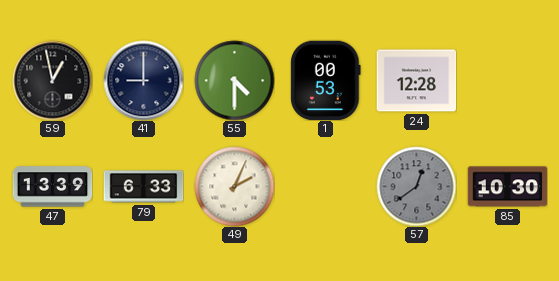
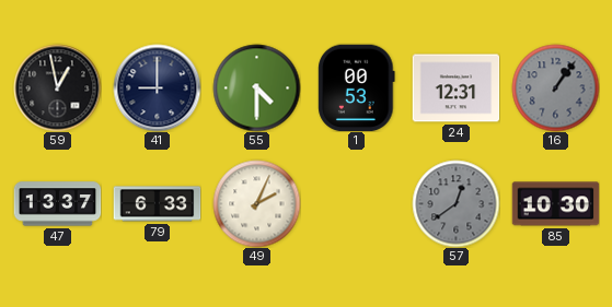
24: 12:28 -> 12:31 (455, 88)
16: none -> 1:06 (555, 87)
47: 13:39 -> 13:37 (57, 204)
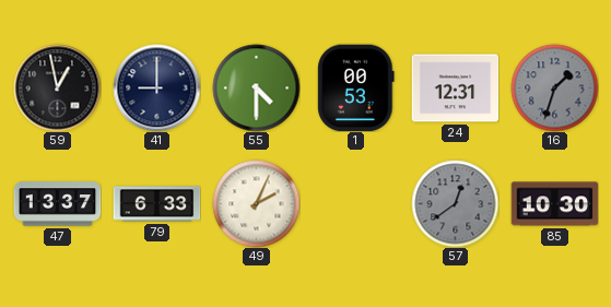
16: 1:06 -> 1:33 (554, 87)
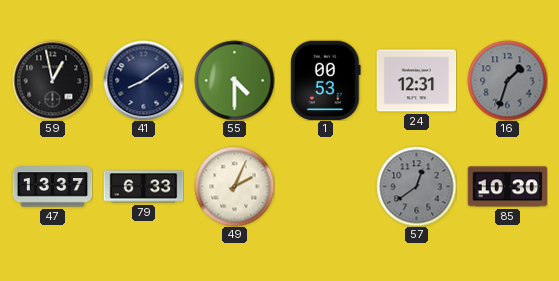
41: 9:00 -> 8:09 (143, 80)
